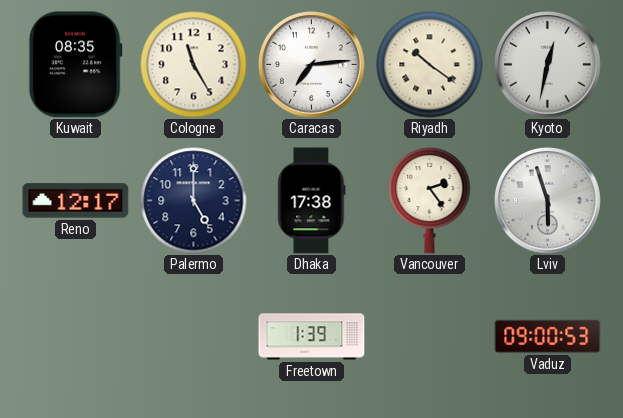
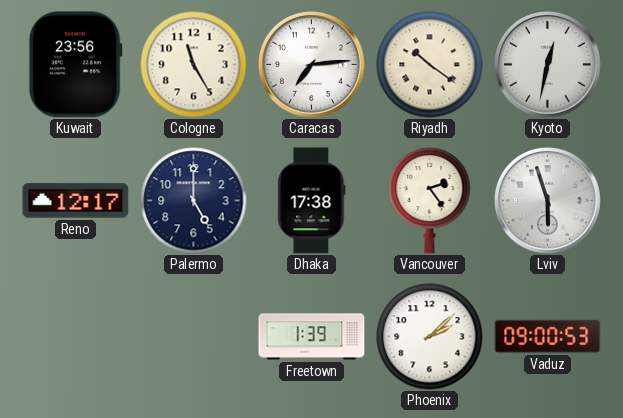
Kuwait: 08:35 -> 23:56 (75, 65)
Phoenix: none -> 2:08 (430, 337)
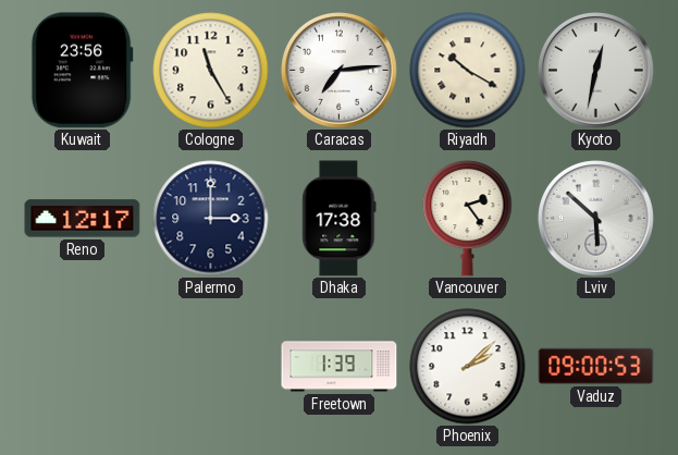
Riyadh: 10:21 -> 10:20 (468, 71)
Palermo: 5:00 -> 3:00 (211, 219)
Lviv: 5:57 -> 5:52 (596, 219)
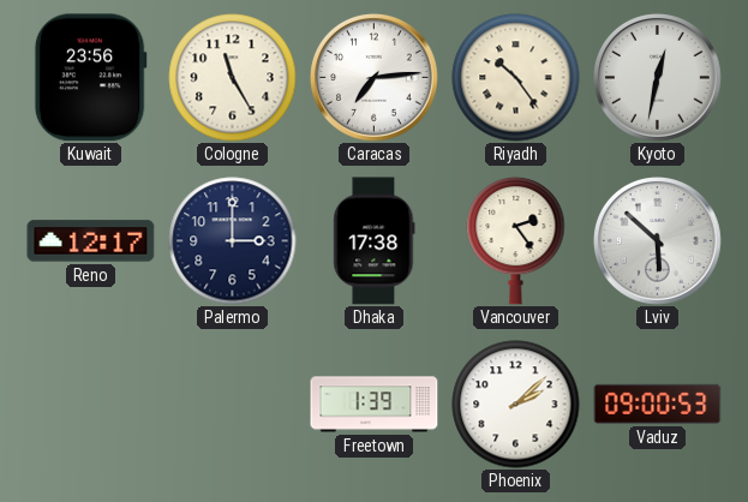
Riyadh: 10:20 -> 10:24 (516, 78)
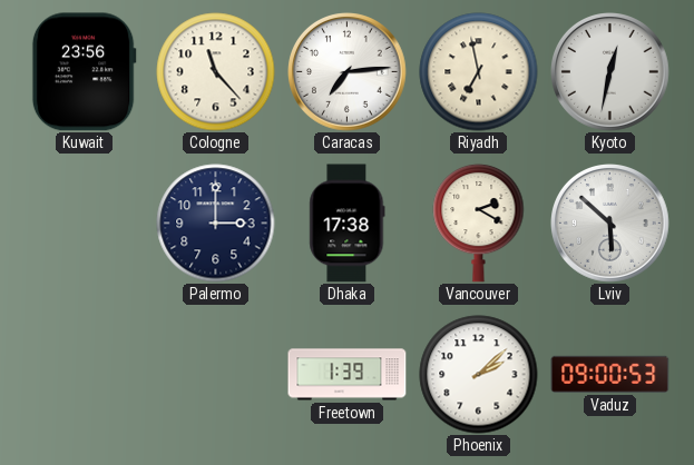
Cologne: 11:25 -> 11:23 (216, 72)
Riyadh: 10:24 -> 6:58 (479, 72)
Reno: 12:17 -> none (91, 241)
Vancouver: 2:24 -> 2:20 (479, 222)
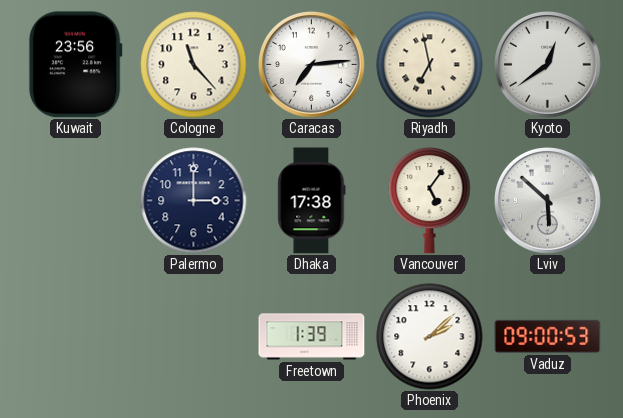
Kyoto: 12:32 -> 12:39 (548, 65)
Vancouver: 2:20 -> 5:06 (430, 200)
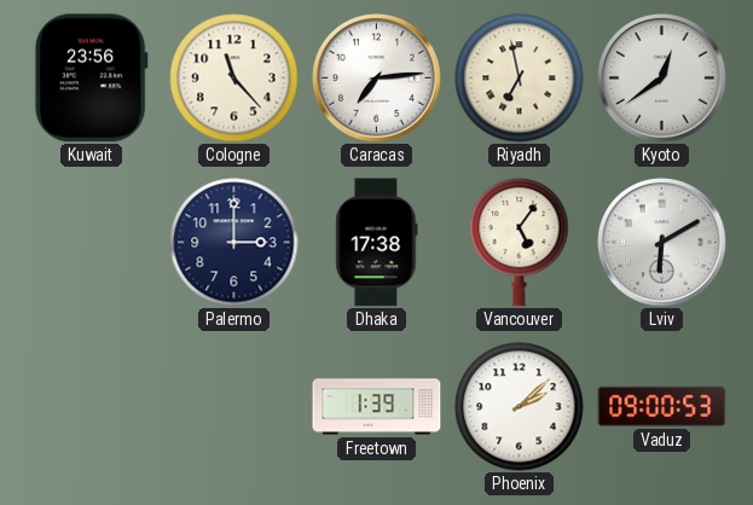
Lviv: 5:52 -> 6:10 (662, 243)
